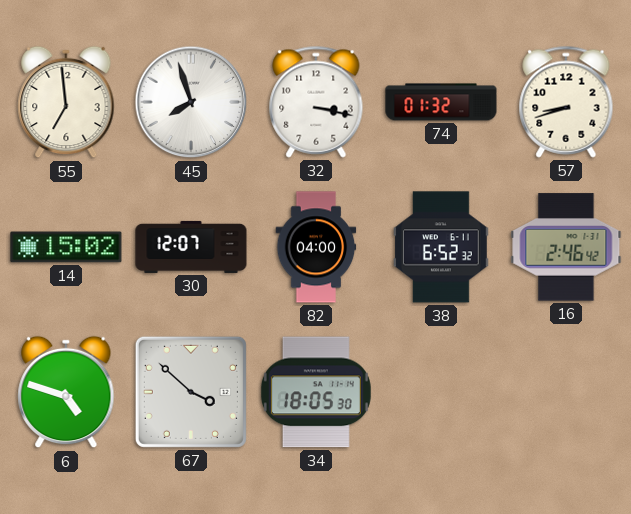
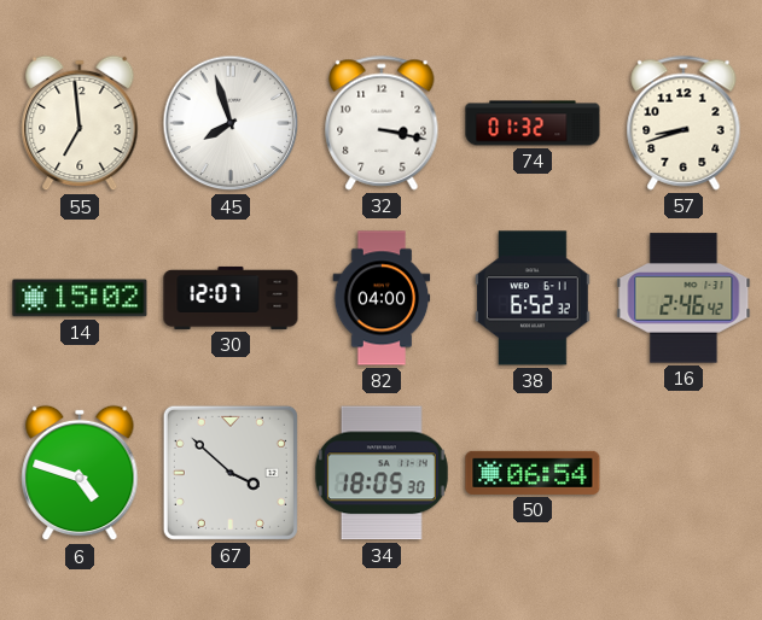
50: none -> 06:54 (533, 473)
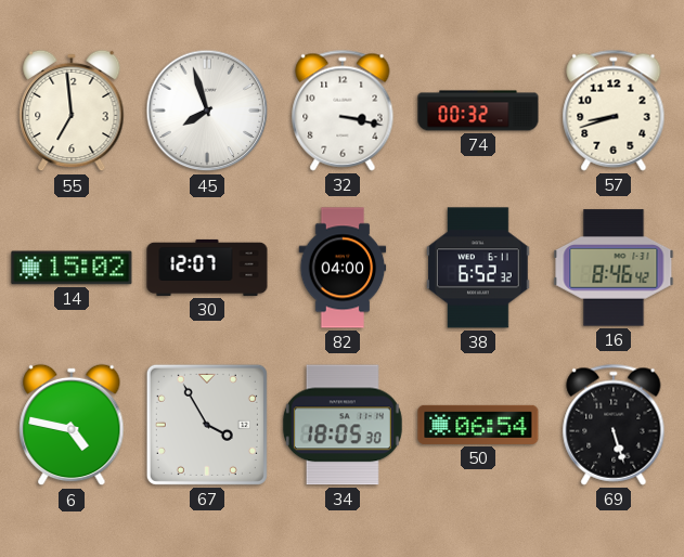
74: 01:32 -> 00:32 (478, 111)
16: 2:46 -> 8:46 (614, 268)
6: 4:48 -> 4:47 (72, 425)
67: 3:52 -> 3:55 (207, 425)
69: none -> 5:27 (614, 425)
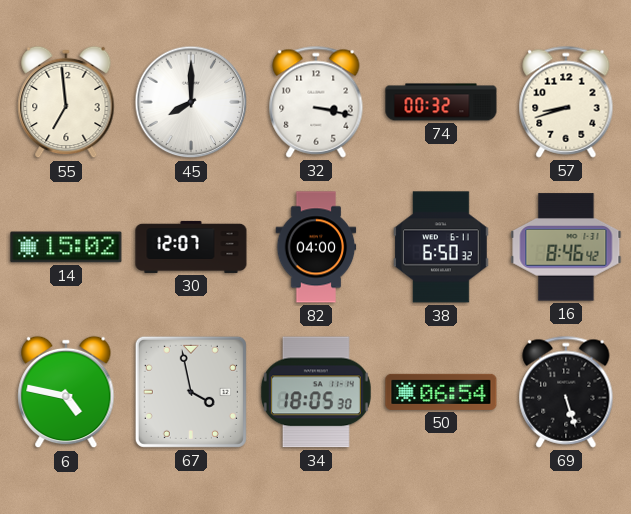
45: 7:57 -> 8:00 (191, 102)
38: 6:52 -> 6:50 (442, 247)
67: 3:55 -> 3:58 (191, 392)
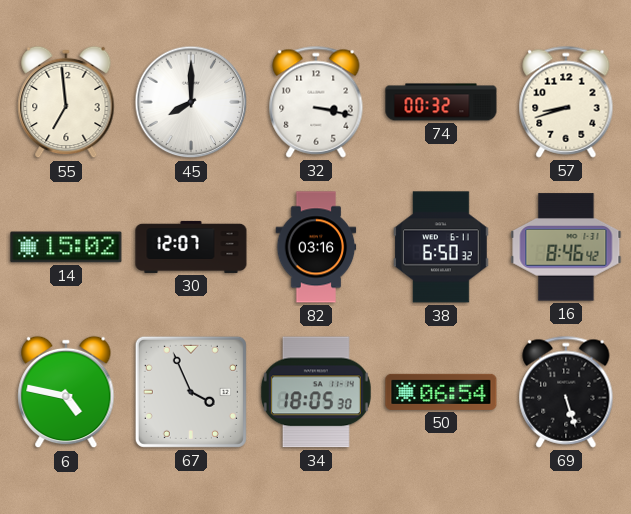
82: 04:00 -> 03:16 (316, 247)
67: 3:58 -> 3:56 (191, 392)
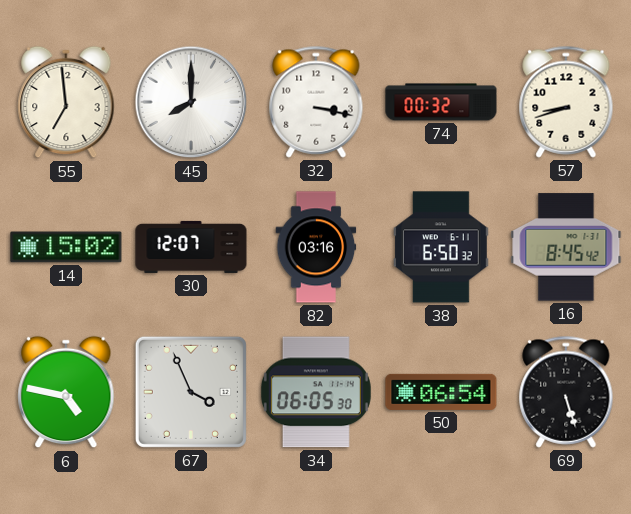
16: 8:46 -> 8:45 (566, 247)
34: 18:05 -> 06:05 (316, 392)
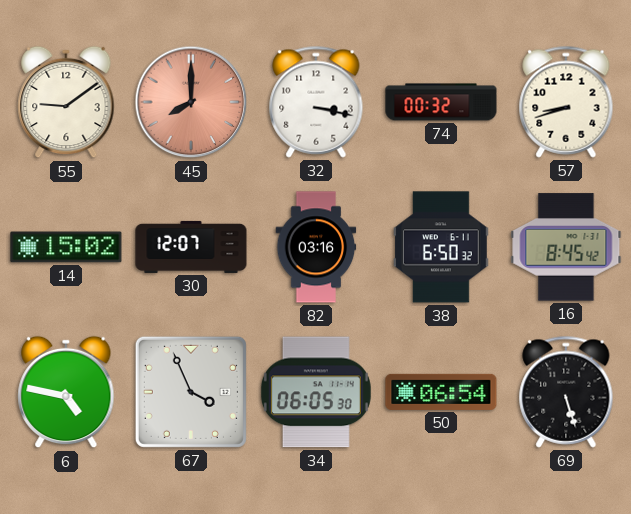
55: 6:59 -> 9:09 (66, 102)
45 dial: white -> salmon (191, 102)
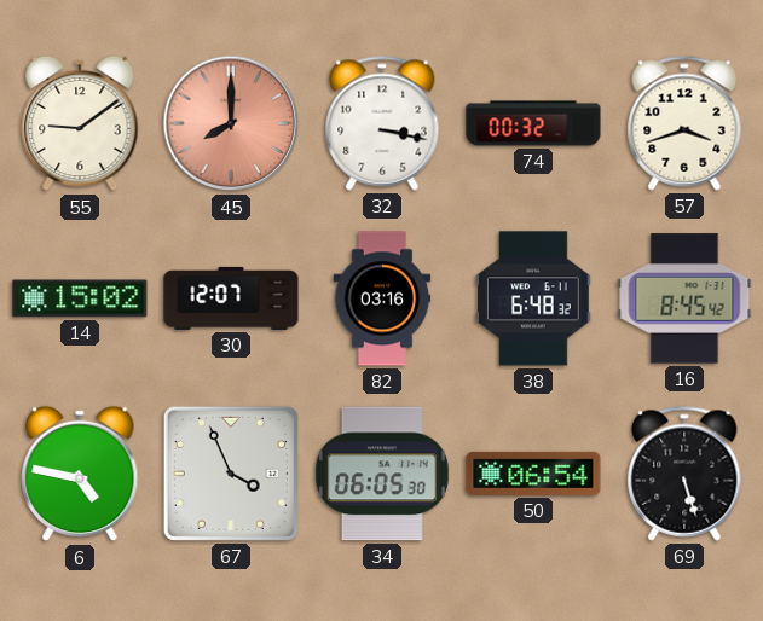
57: 8:42 -> 3:42 (684, 123)
38: 6:50 -> 6:48 (534, 298)
